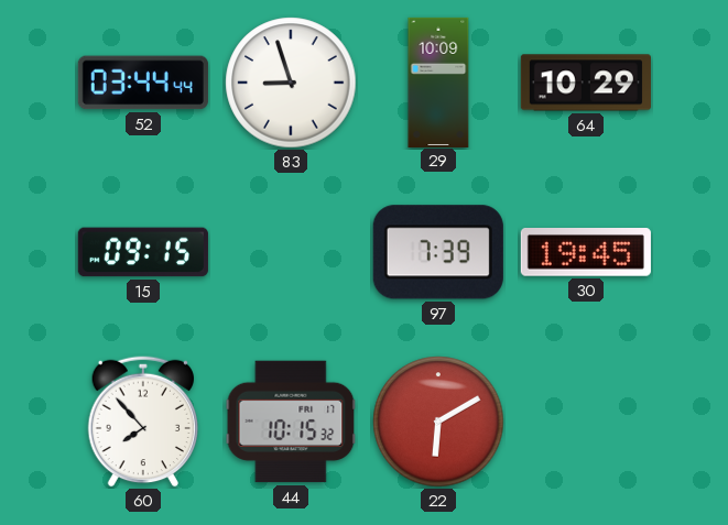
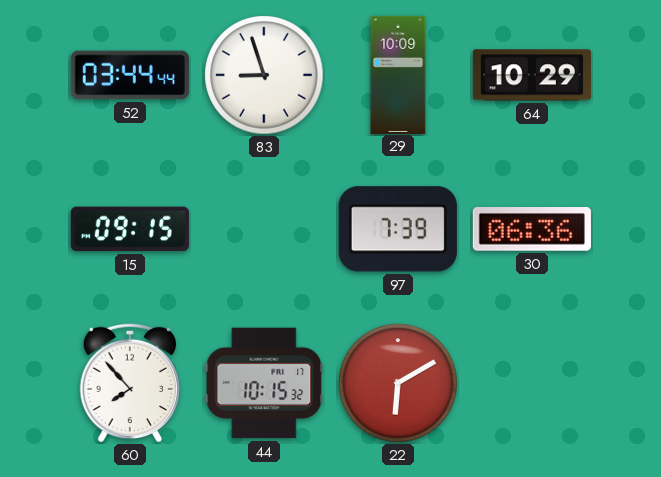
30: 19:45 -> 06:36 (532, 230)
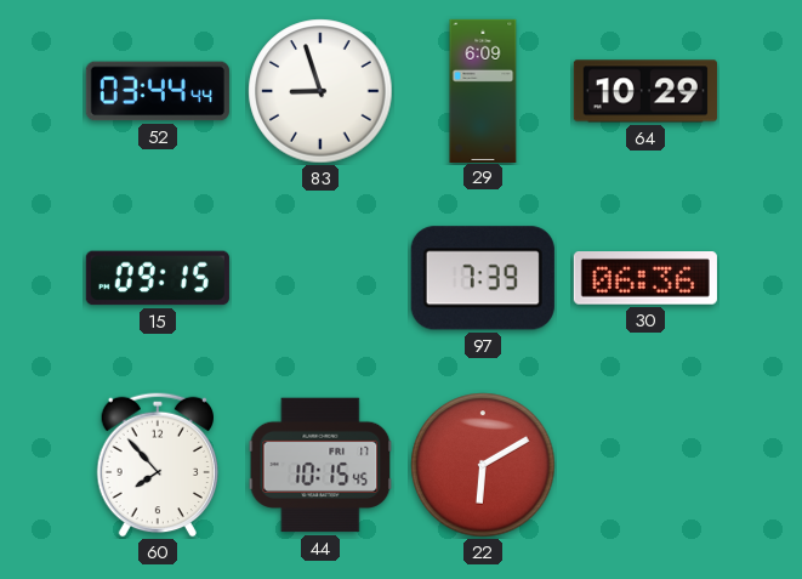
29: 10:09 -> 6:09 (483, 90)
44: 10:15:32 -> 10:15:45 (320, 465)
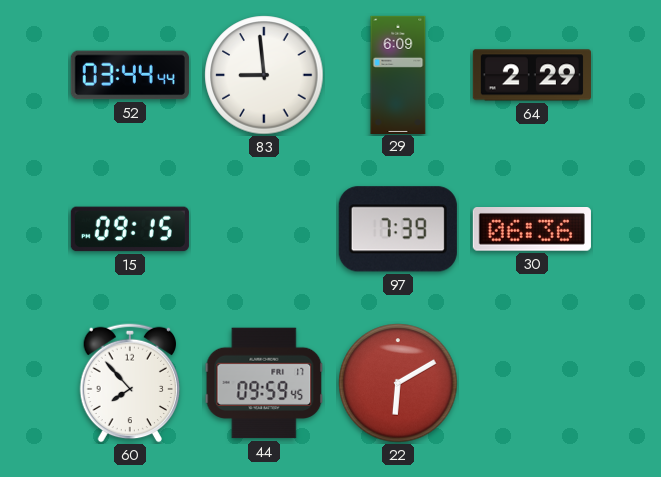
83: 8:57 -> 8:59 (264, 75)
64: 10:29 -> 2:29 (532, 75)
44: 10:15 -> 09:59 (264, 383)
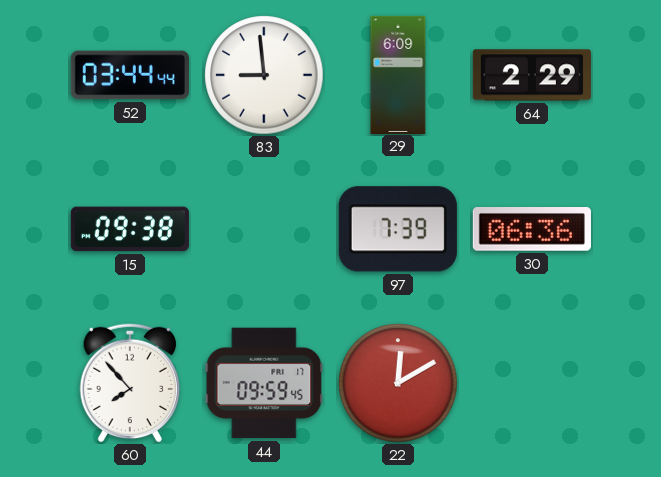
15: 09:15 -> 09:38 (130, 229)
22: 6:10 -> 12:10 (398, 383)
